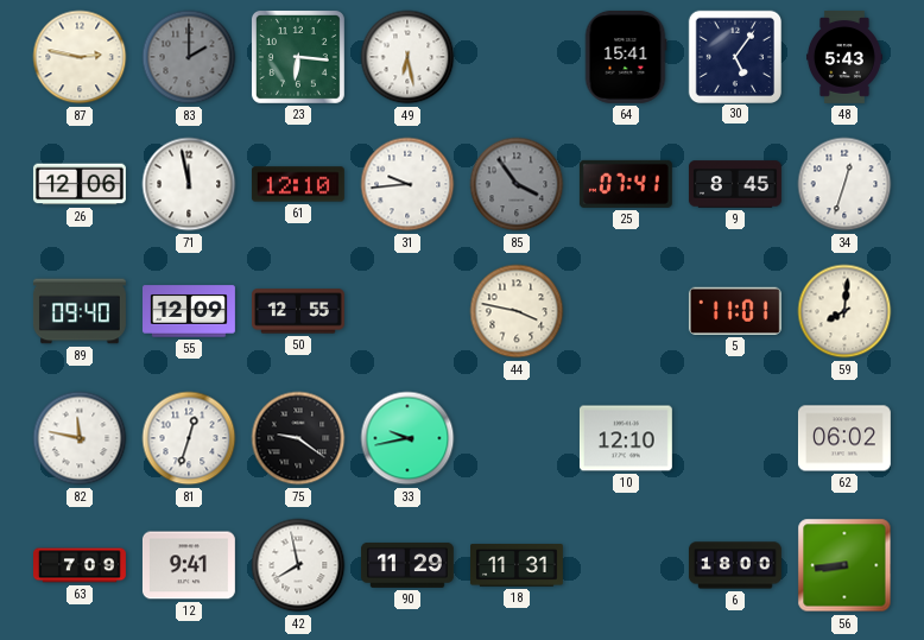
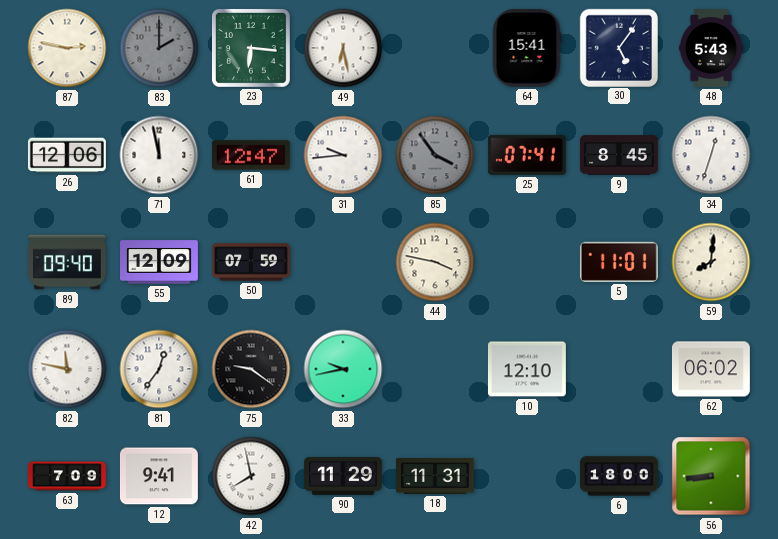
61: 12:10 -> 12:47 (251, 155)
50: 12:55 -> 07:59 (251, 262)
81: 12:33 -> 12:36 (159, 369)
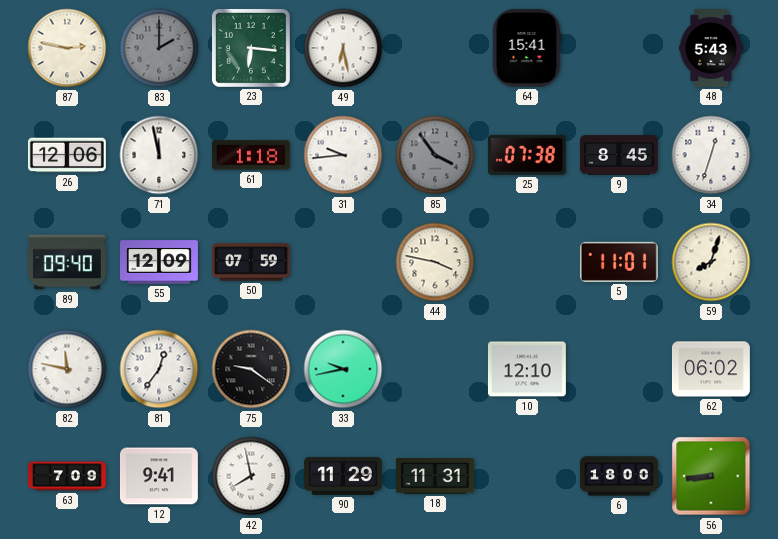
30: 5:06 -> none (618, 47)
61: 12:47 -> 1:18 (251, 155)
25: 07:41 -> 07:38 (527, 155)
59: 8:01 -> 8:03 (711, 262)
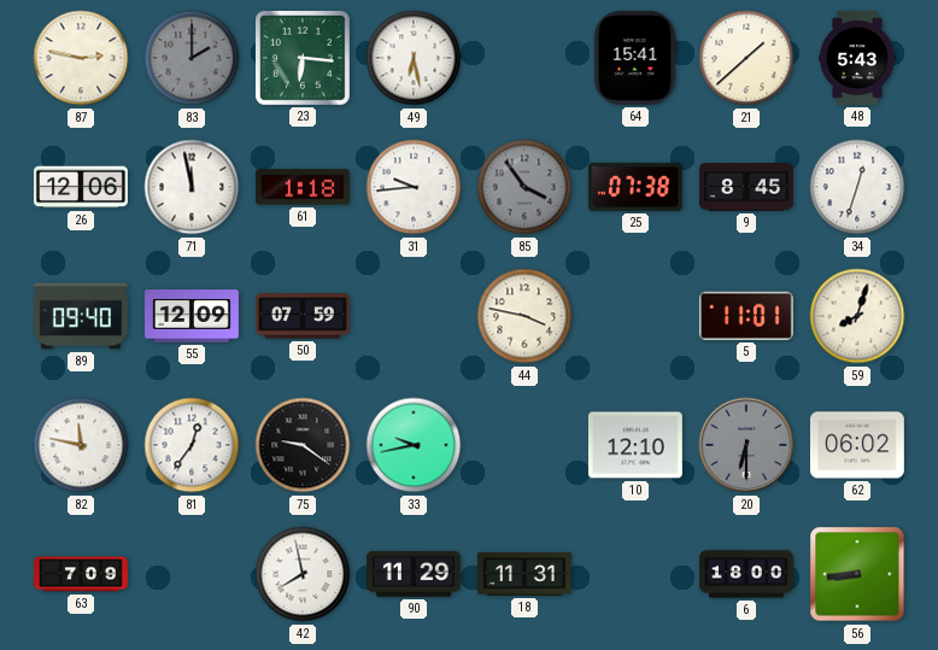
21: none -> 1:38 (746, 58)
20: none -> 6:30 (746, 445)
12: 9:41 -> none (159, 476)
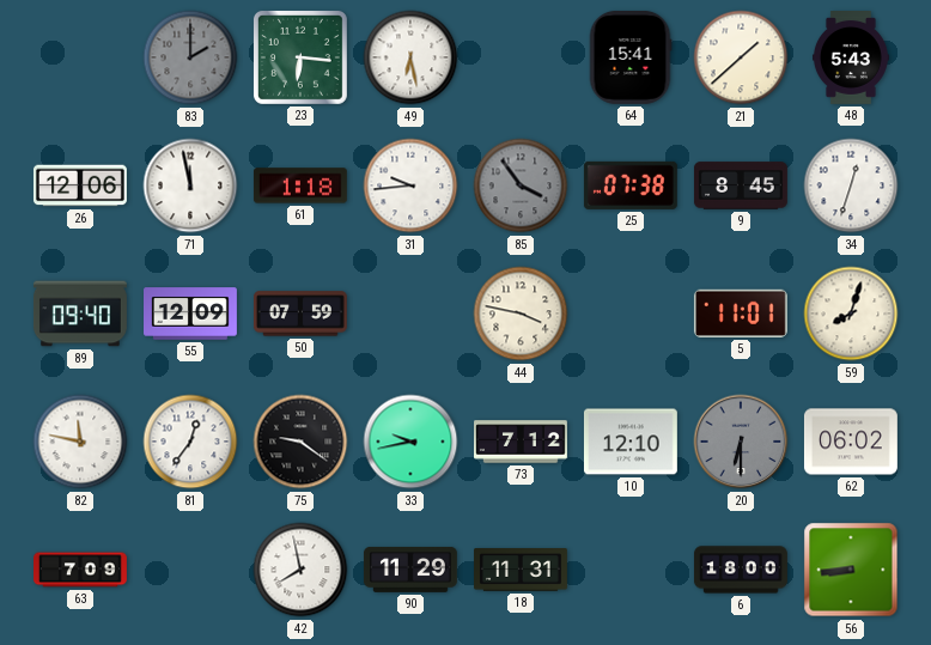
87: 2:47 -> none (81, 58)
73: none -> 7:12 (522, 442)
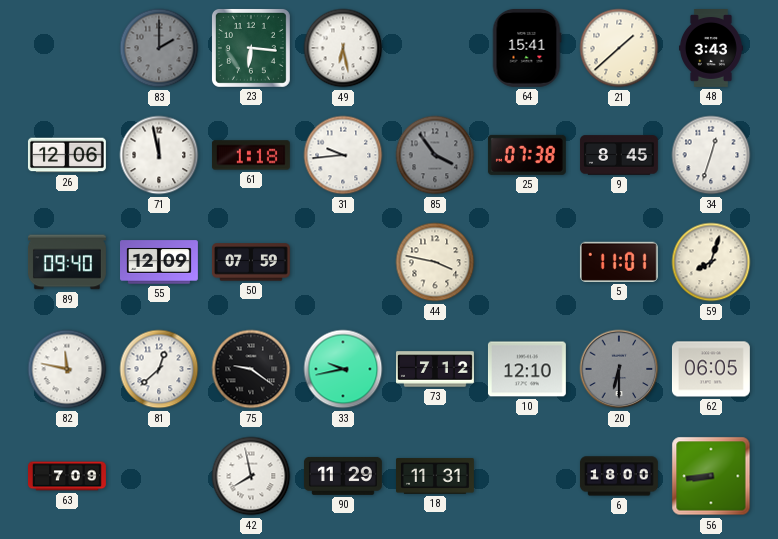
48: 5:43 -> 3:43 (711, 49)
81: 12:36 -> 12:38 (159, 369)
62: 06:02 -> 06:05 (711, 369)
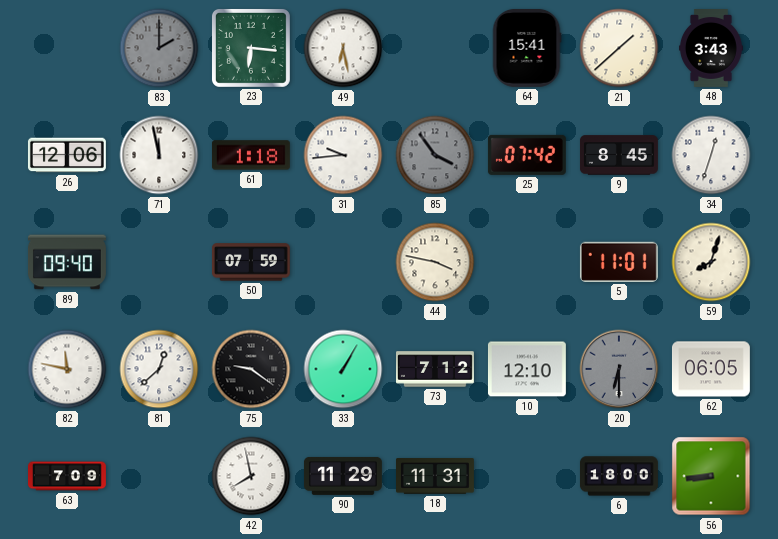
25: 07:38 -> 07:42 (527, 155)
55: 12:09 -> none (160, 262)
33: 9:43 -> 1:05 (343, 369)
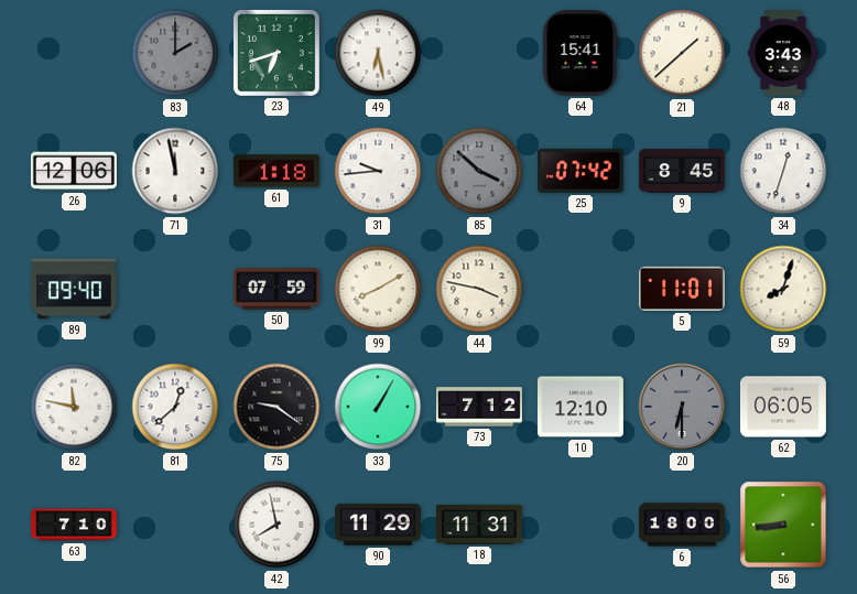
23: 6:16 -> 6:42 (276, 53)
85: 3:54 -> 3:52 (479, 171)
99: none -> 8:10 (378, 289)
63: 7:09 -> 7:10 (75, 525)
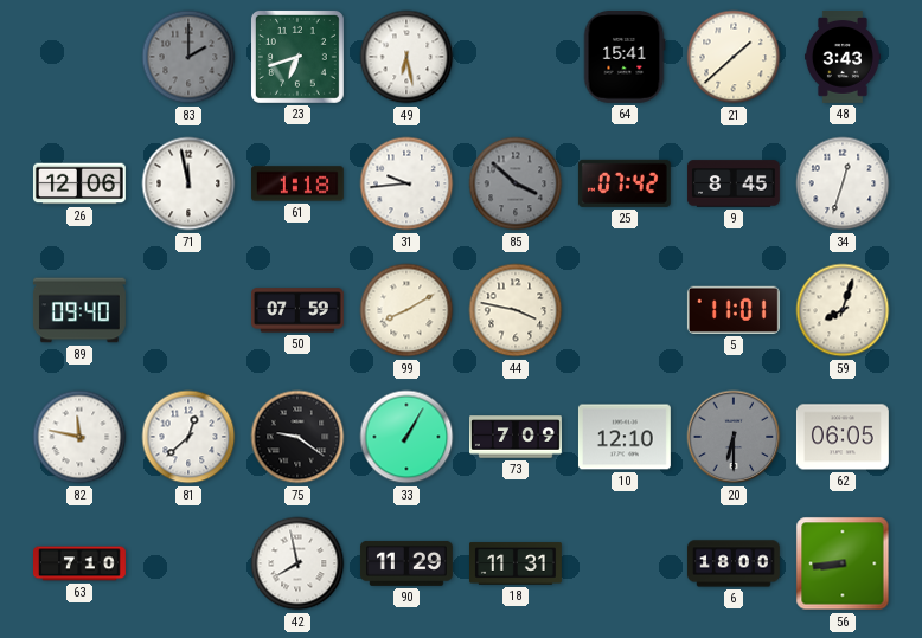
73: 7:12 -> 7:09 (517, 437)
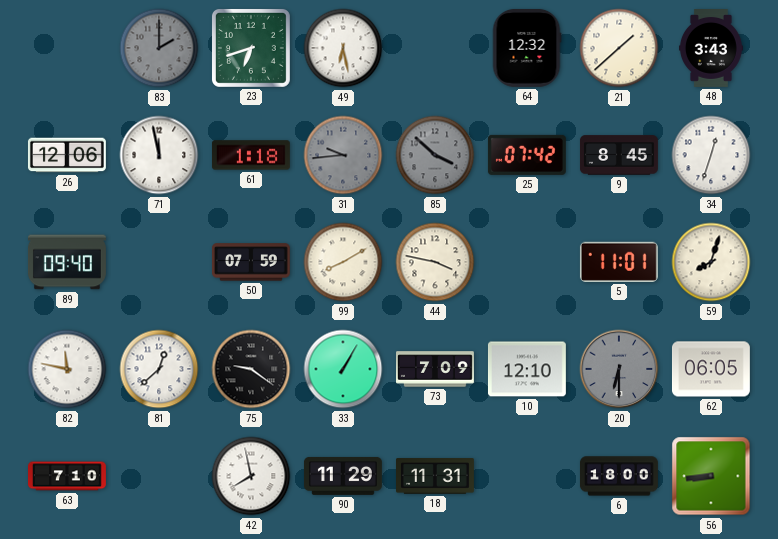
64: 15:41 -> 12:32 (527, 48)
31 dial: white -> grey (343, 155)
